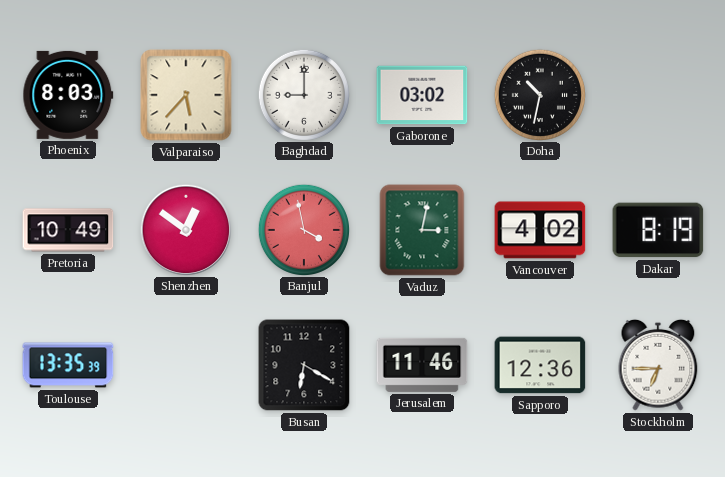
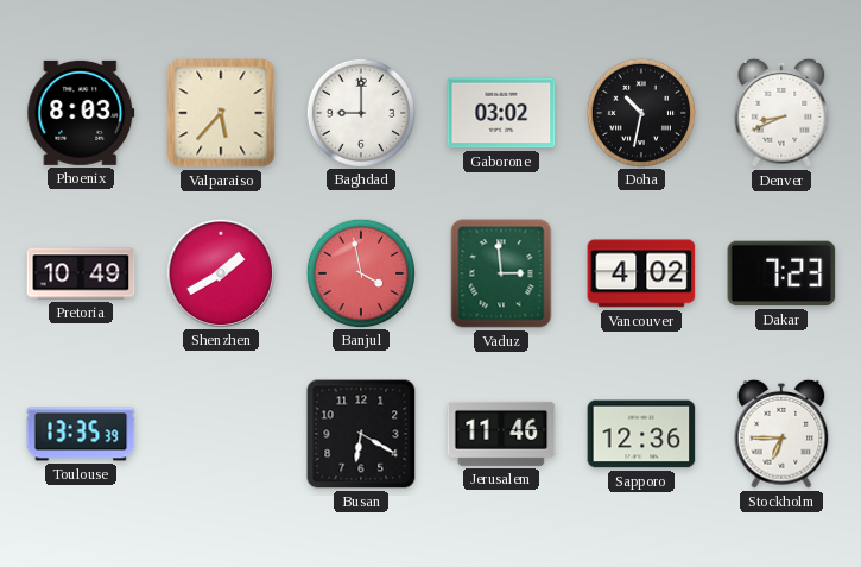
Denver: none -> 8:41 (781, 113)
Shenzhen: 12:51 -> 1:40 (220, 272)
Vaduz: 3:02 -> 2:59 (501, 273)
Dakar: 8:19 -> 7:23 (781, 273)
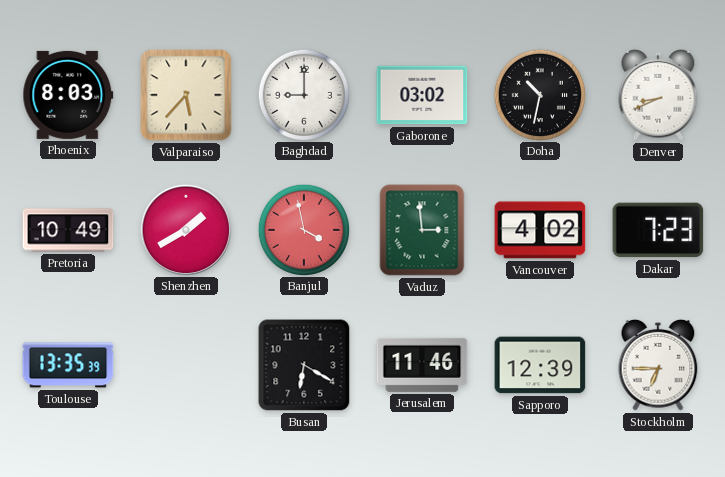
Sapporo: 12:36 -> 12:39 (540, 365)
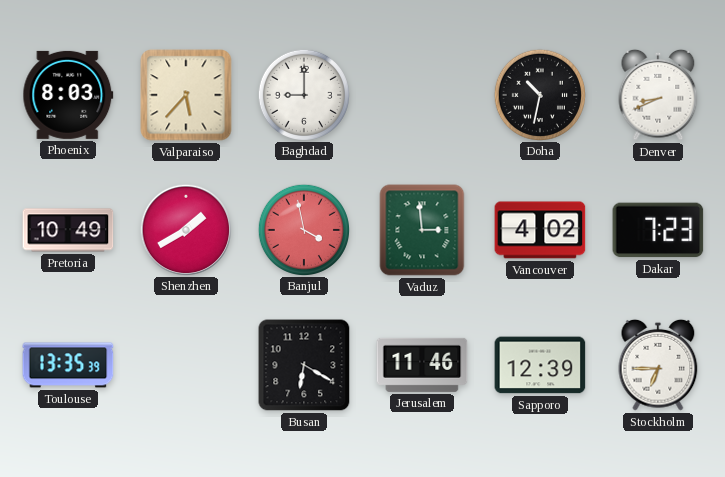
Gaborone: 03:02 -> none (422, 95)
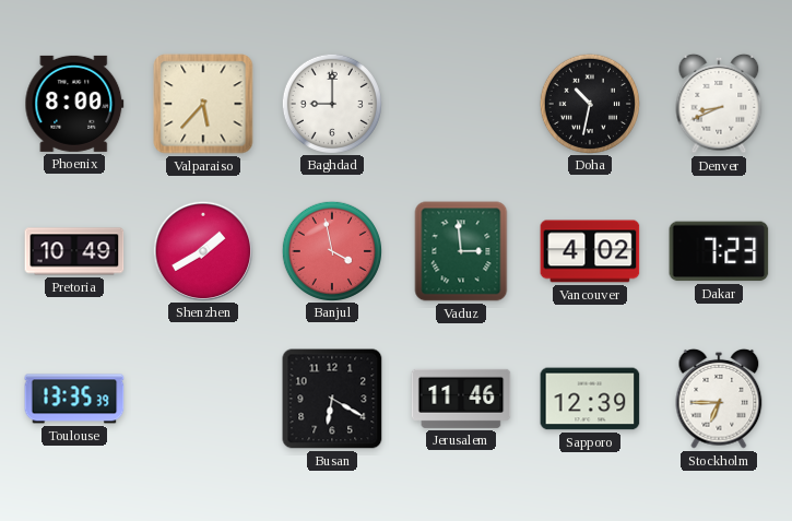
Phoenix: 8:03 -> 8:00 (74, 104)
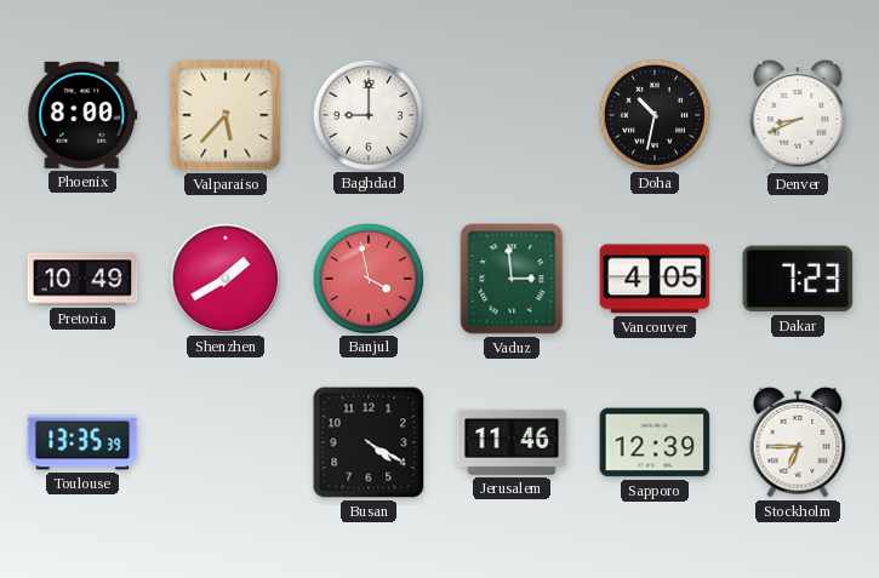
Vancouver: 4:02 -> 4:05 (655, 279)
Busan: 6:20 -> 4:20 (369, 442)
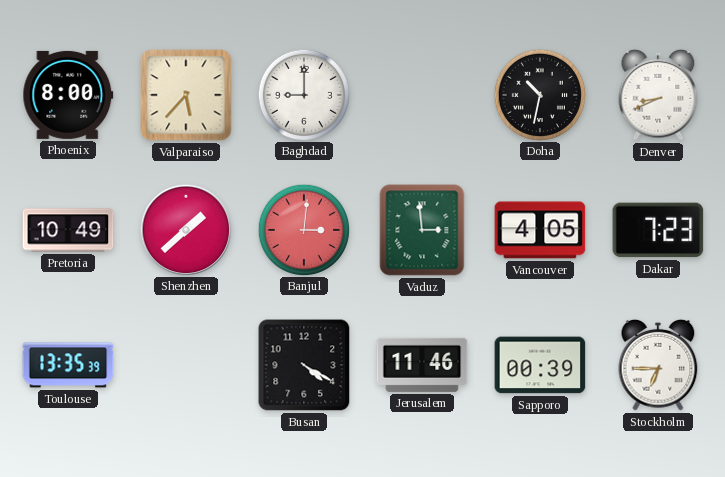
Shenzhen: 1:40 -> 1:38 (185, 229)
Banjul: 3:58 -> 3:01 (303, 229)
Sapporo: 12:39 -> 00:39 (540, 365)
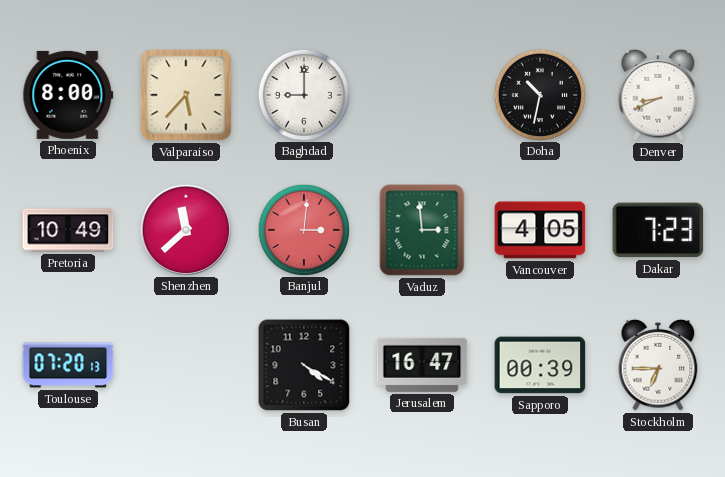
Shenzhen: 1:38 -> 11:38 (185, 229)
Toulouse: 13:35 -> 07:20 (68, 365)
Jerusalem: 11:46 -> 16:47 (422, 365)
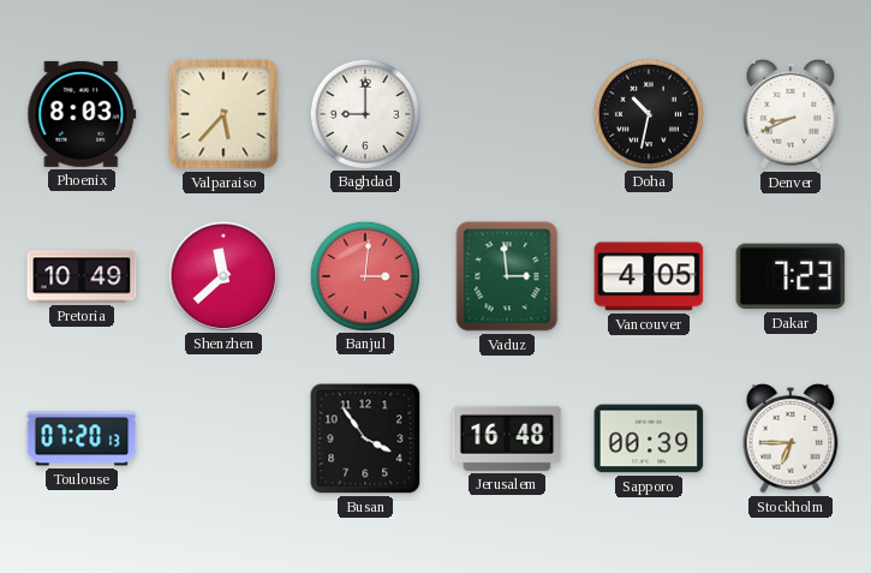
Phoenix: 8:00 -> 8:03 (82, 114)
Busan: 4:20 -> 3:54 (365, 438)
Jerusalem: 16:47 -> 16:48 (507, 438)
